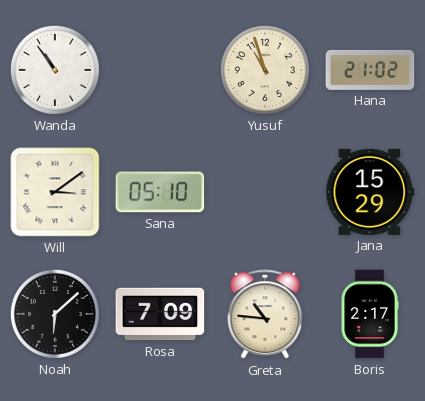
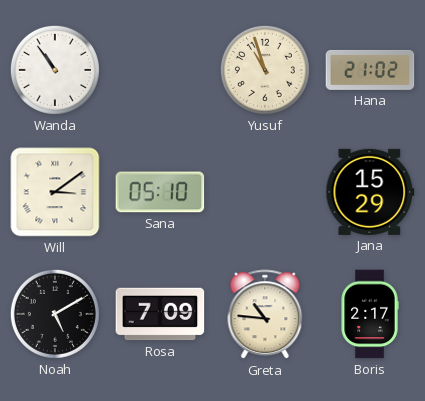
Noah: 6:08 -> 5:10 (55, 314)
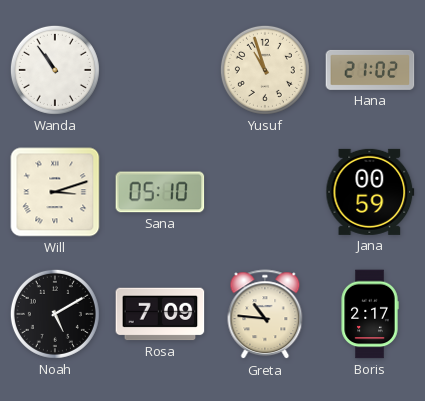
Will: 3:09 -> 3:12 (55, 192)
Jana: 15:29 -> 00:59 (370, 192)
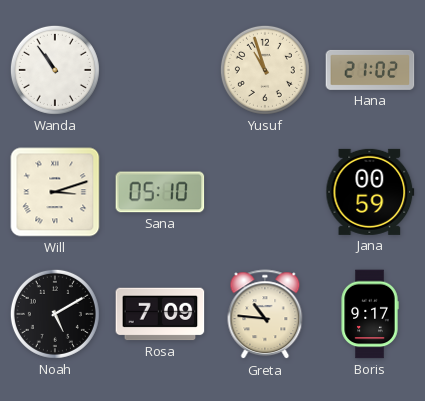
Boris: 2:17 -> 9:17 (370, 314)
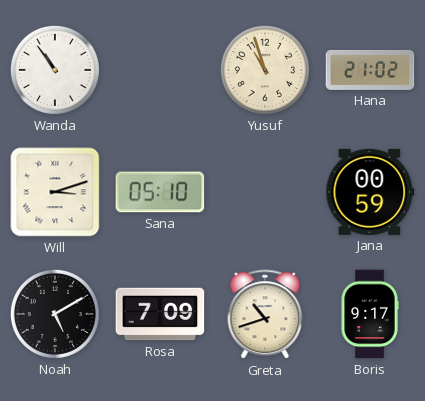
Greta: 10:46 -> 10:42 (265, 315)
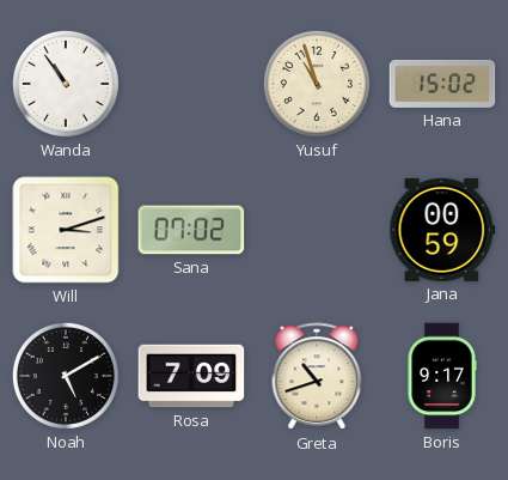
Hana: 21:02 -> 15:02 (442, 84)
Sana: 05:10 -> 07:02 (191, 230)
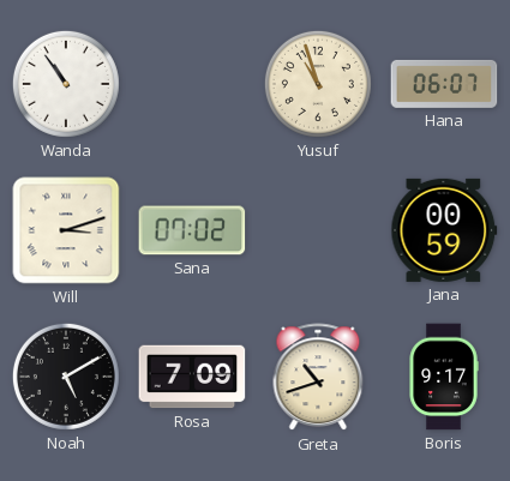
Hana: 15:02 -> 06:07 (444, 84)
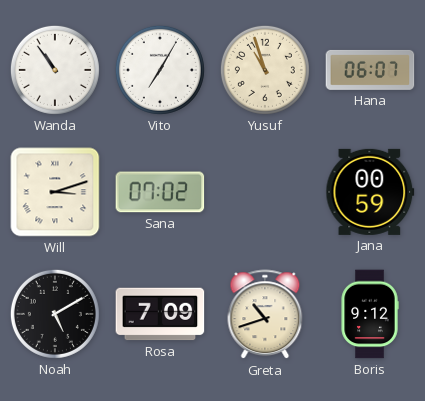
Vito: none -> 7:05 (160, 70)
Boris: 9:17 -> 9:12 (370, 314)
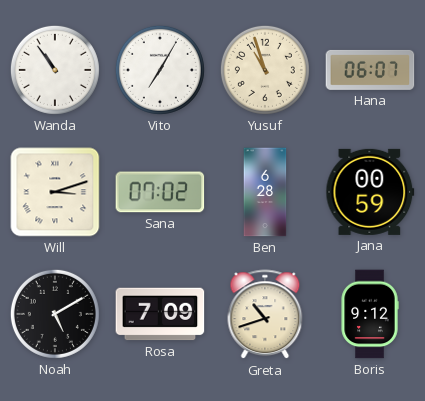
Ben: none -> 6:28 (265, 192)
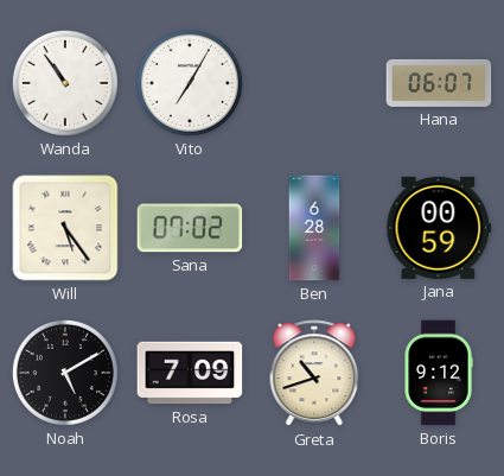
Yusuf: 10:57 -> none (265, 70)
Will: 3:12 -> 5:24 (65, 228)
